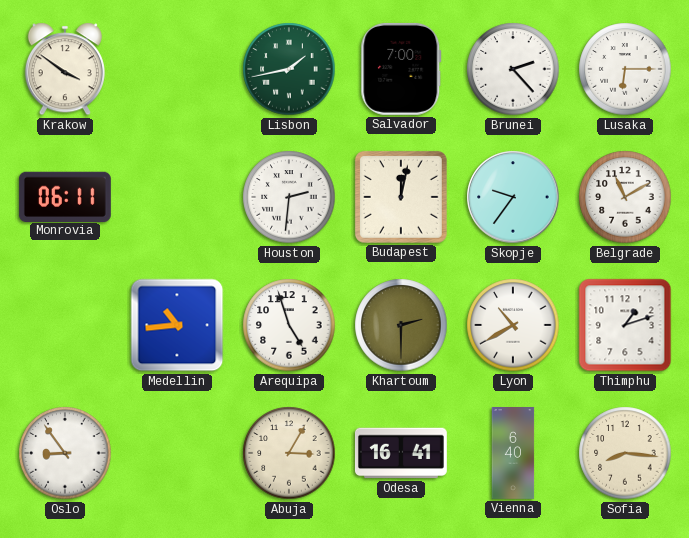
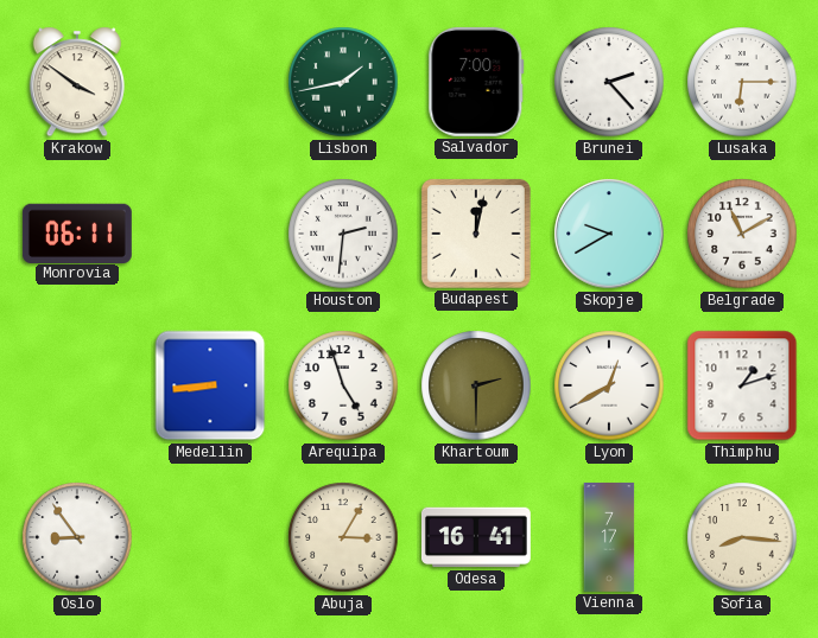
Skopje: 9:36 -> 9:40 (609, 234)
Medellin: 10:44 -> 8:44 (210, 385)
Lyon: 10:40 -> 12:40 (609, 385)
Vienna: 6:40 -> 7:17 (609, 538)
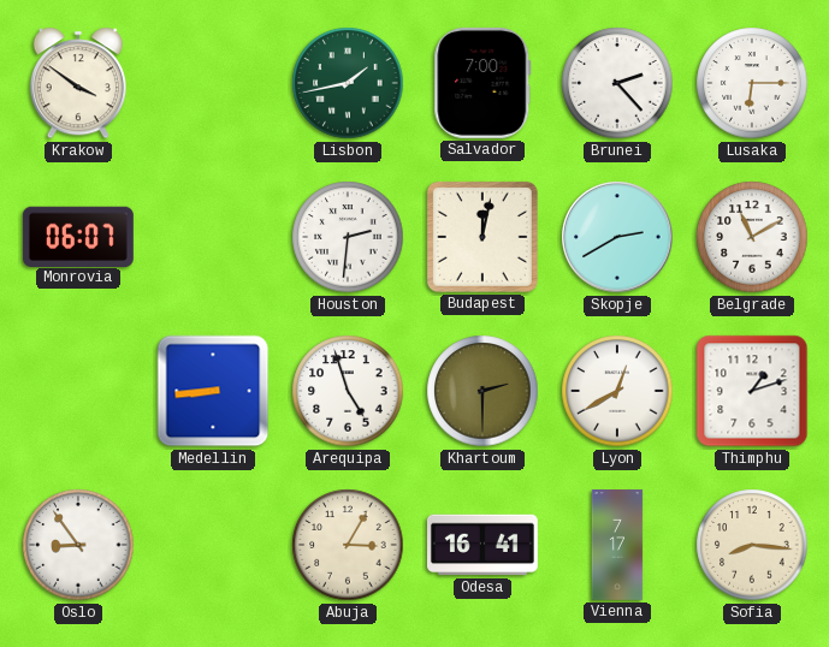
Monrovia: 06:11 -> 06:07 (78, 236)
Skopje: 9:40 -> 2:40 (617, 237)
